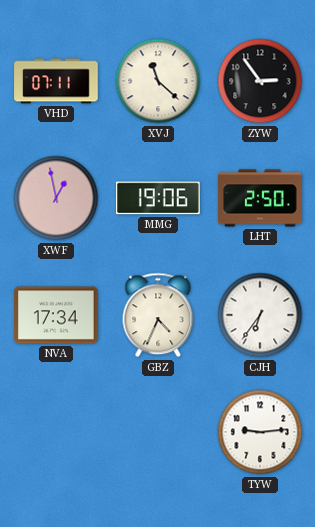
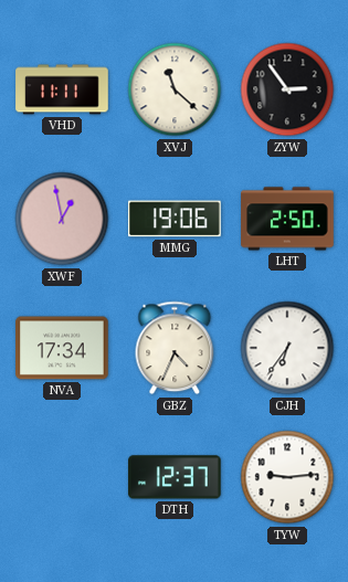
VHD: 07:11 -> 11:11 (62, 89)
DTH: none -> 12:37 (176, 477)
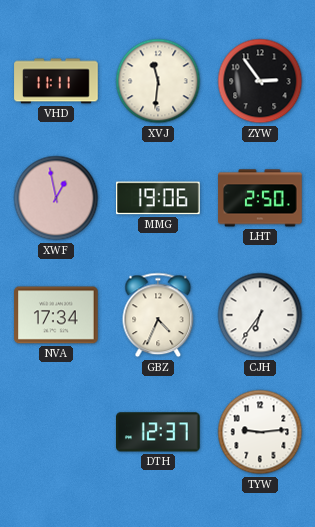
XVJ: 11:22 -> 11:31 (158, 81)
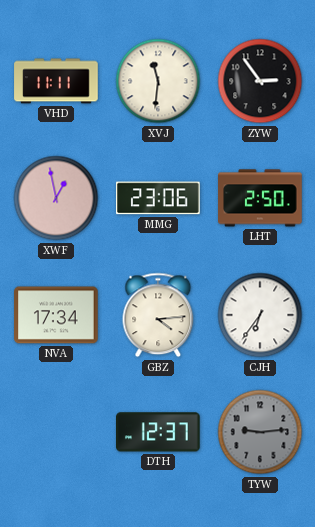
MMG: 19:06 -> 23:06 (159, 198)
GBZ: 4:34 -> 4:14 (158, 315)
TYW dial: white -> grey (260, 432)
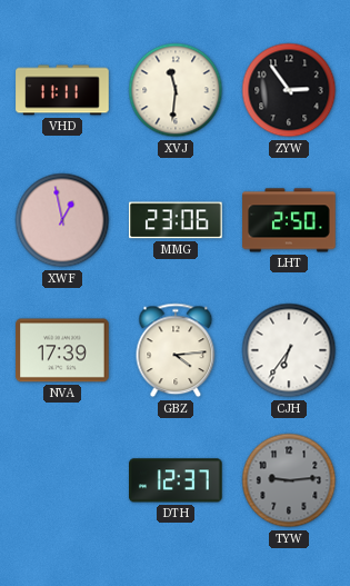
NVA: 17:34 -> 17:39 (62, 350)
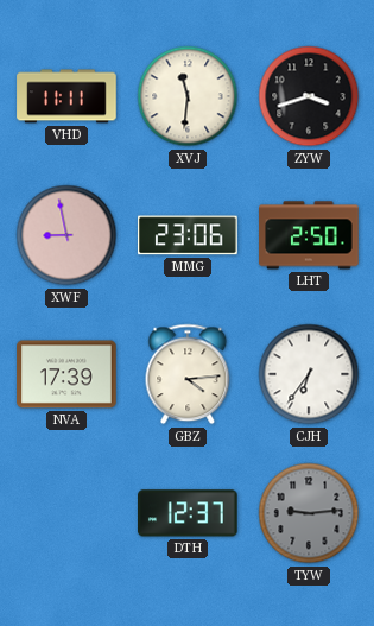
ZYW: 2:54 -> 3:42 (309, 96)
XWF: 12:58 -> 8:58 (66, 235)
